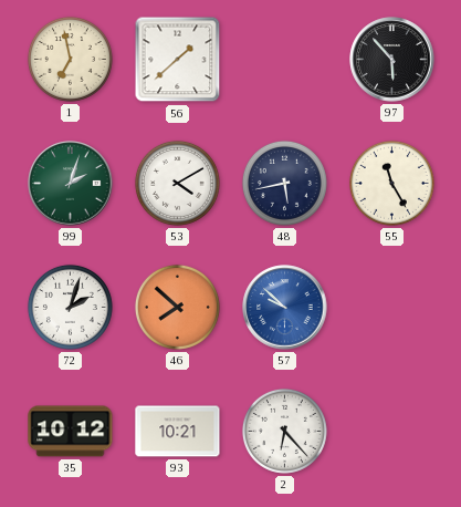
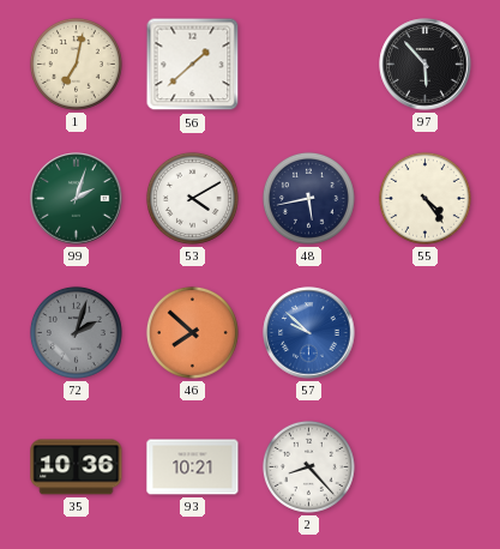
1: 6:58 -> 7:02 (76, 64)
55: 11:25 -> 4:24 (424, 198)
72 dial: white -> grey (76, 332)
35: 10:12 -> 10:36 (77, 467)
2: 6:23 -> 8:23 (308, 466)
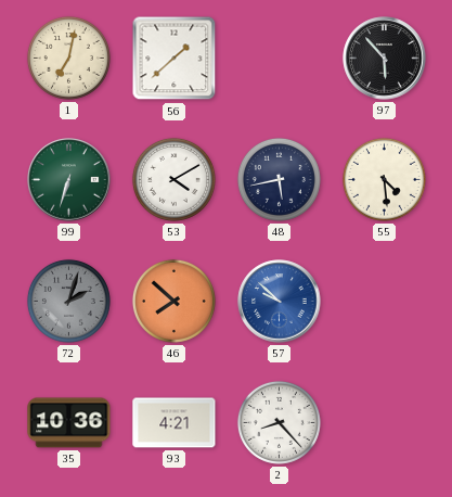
99: 2:03 -> 6:33 (69, 180)
55: 4:24 -> 4:29 (384, 179)
93: 10:21 -> 4:21 (175, 423)
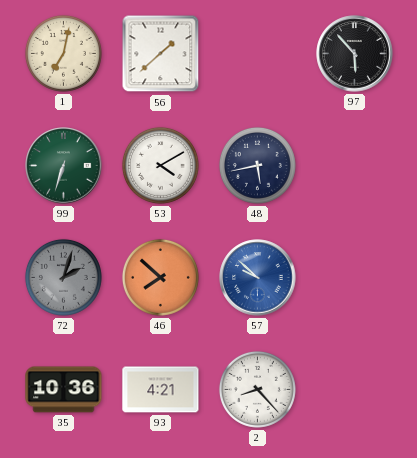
55: 4:29 -> none (384, 179)
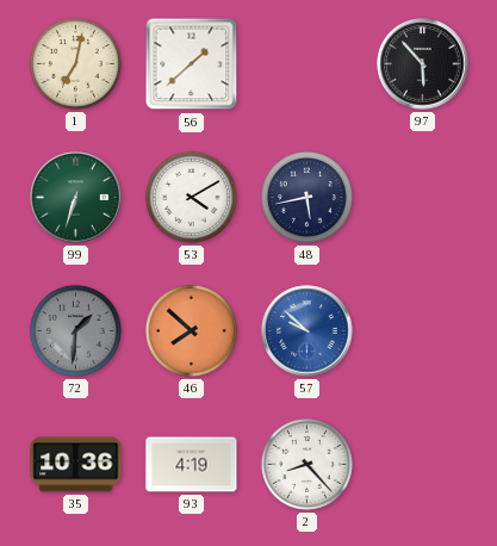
72: 2:03 -> 1:31 (75, 330)
93: 4:21 -> 4:19 (192, 465)
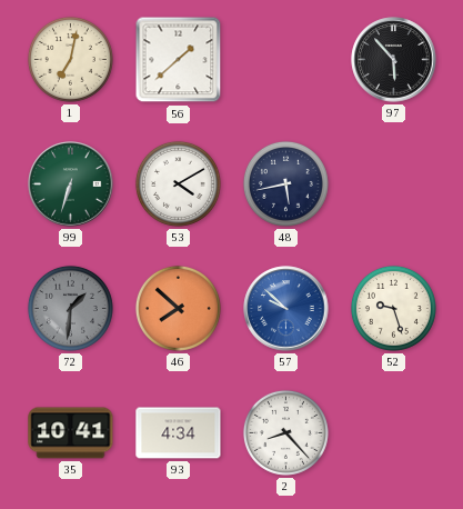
52: none -> 9:27 (393, 308)
35: 10:36 -> 10:41 (71, 433)
93: 4:19 -> 4:34 (179, 433)
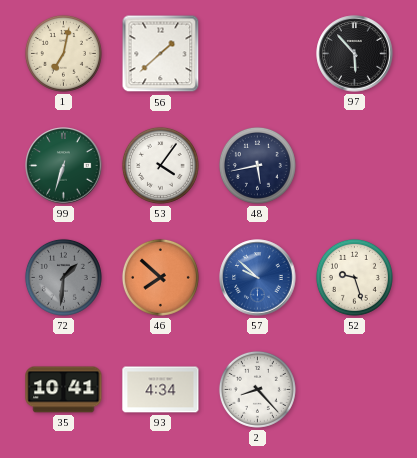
53: 4:10 -> 4:06 (160, 165)
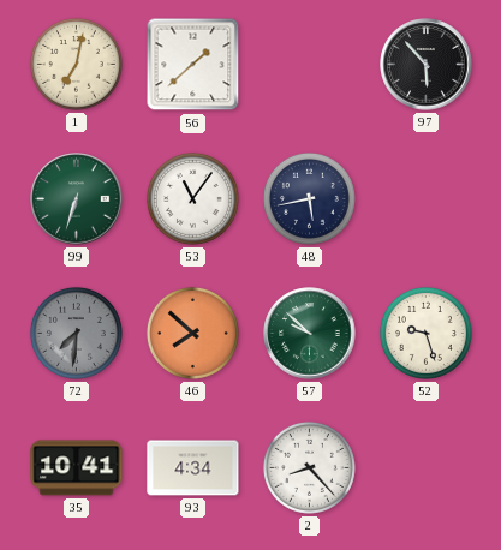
53: 4:06 -> 11:06 (192, 198)
72: 1:31 -> 7:31 (76, 333)
57 dial: blue -> green (310, 334)
